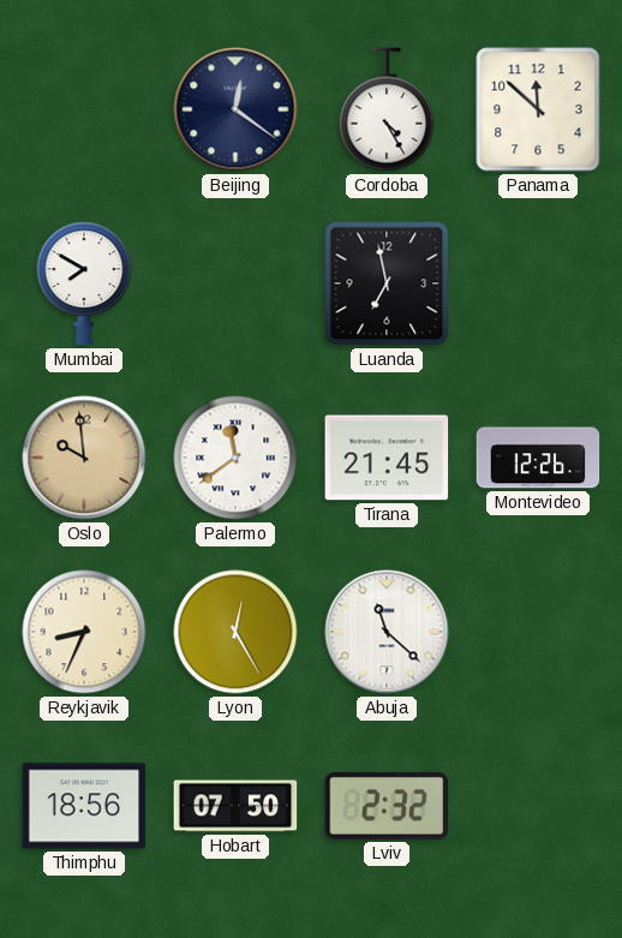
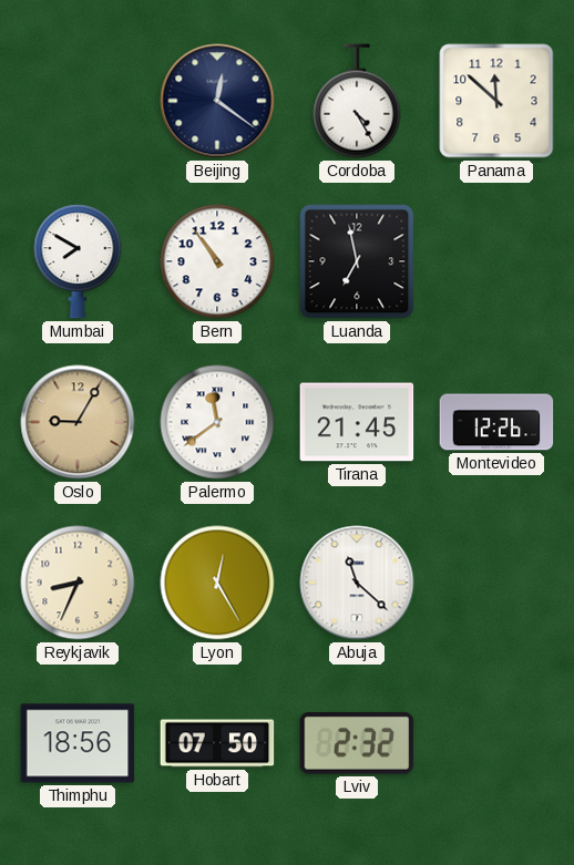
Bern: none -> 10:54 (217, 261)
Oslo: 9:59 -> 9:05 (78, 422)
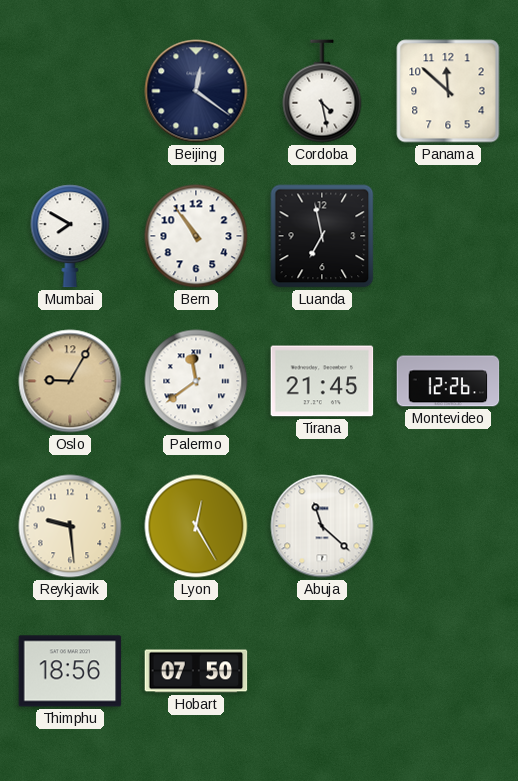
Cordoba: 4:25 -> 4:28 (322, 91)
Reykjavik: 8:34 -> 9:29 (70, 526)
Lviv: 2:32 -> none (357, 743)
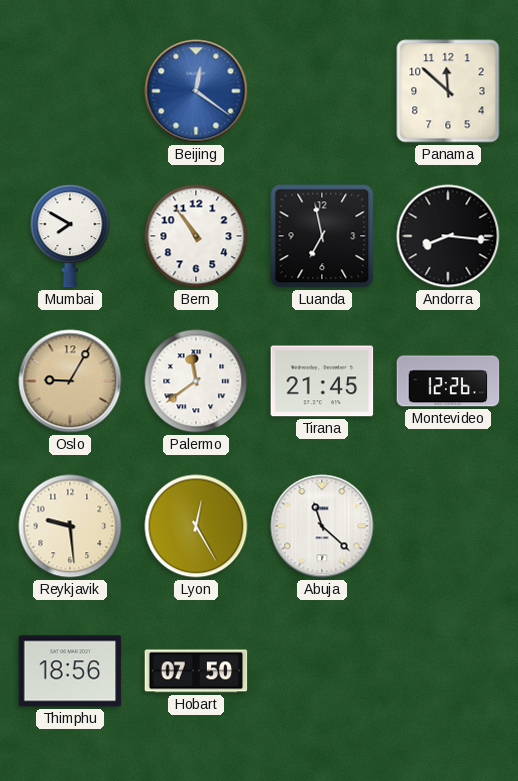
Beijing dial: navy -> blue (196, 91)
Cordoba: 4:28 -> none (322, 91)
Andorra: none -> 8:16 (448, 236)
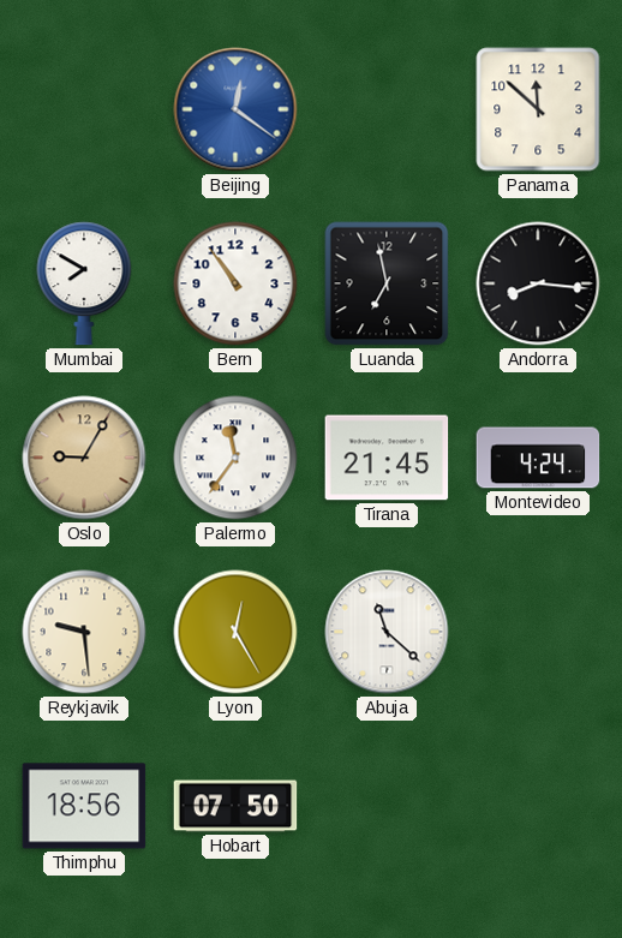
Palermo: 11:39 -> 11:36 (235, 458)
Montevideo: 12:26 -> 4:24 (538, 458)
